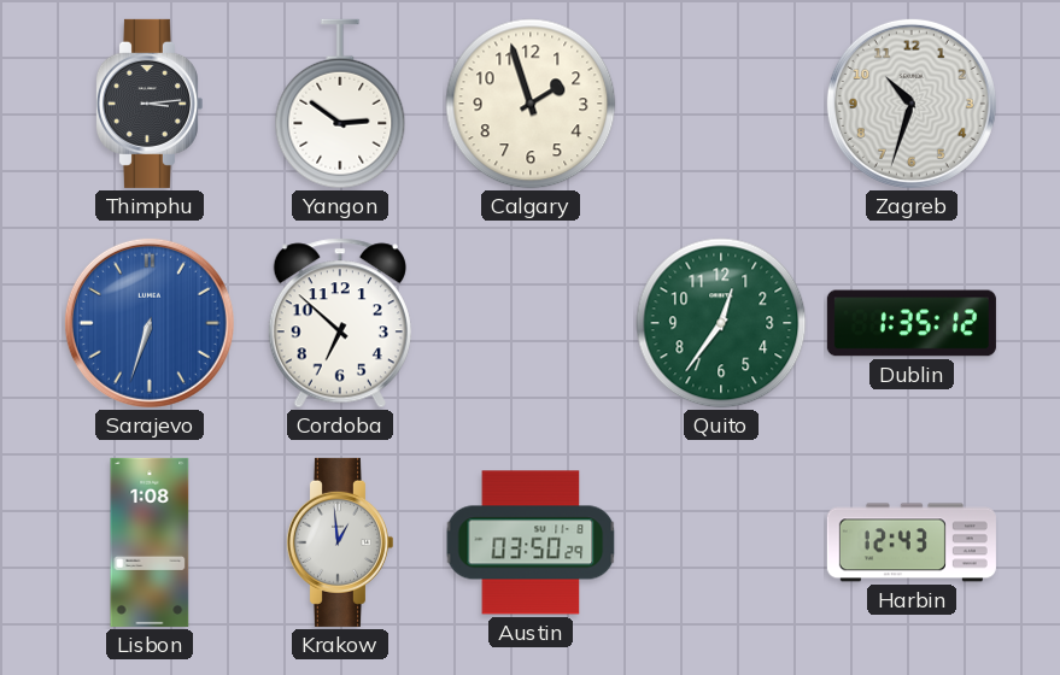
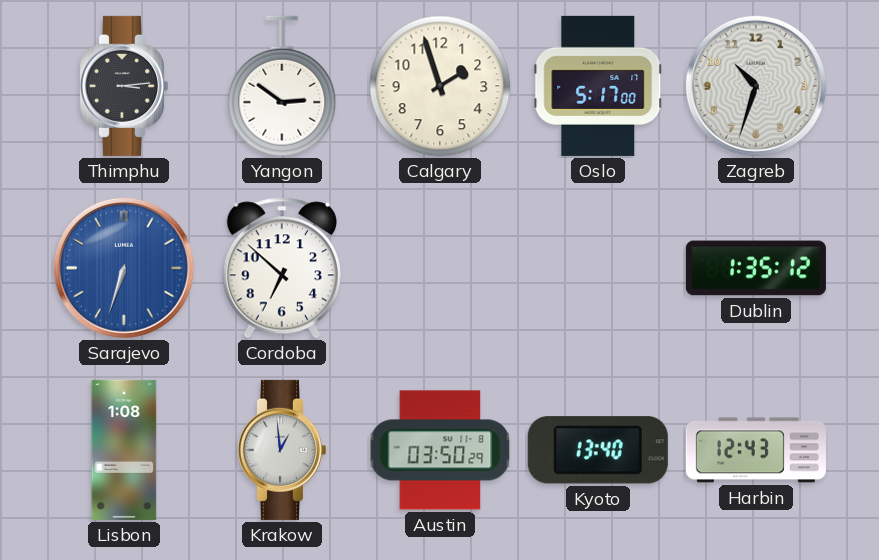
Oslo: none -> 5:17 (598, 86)
Quito: 12:36 -> none (721, 323)
Kyoto: none -> 13:40 (598, 450)
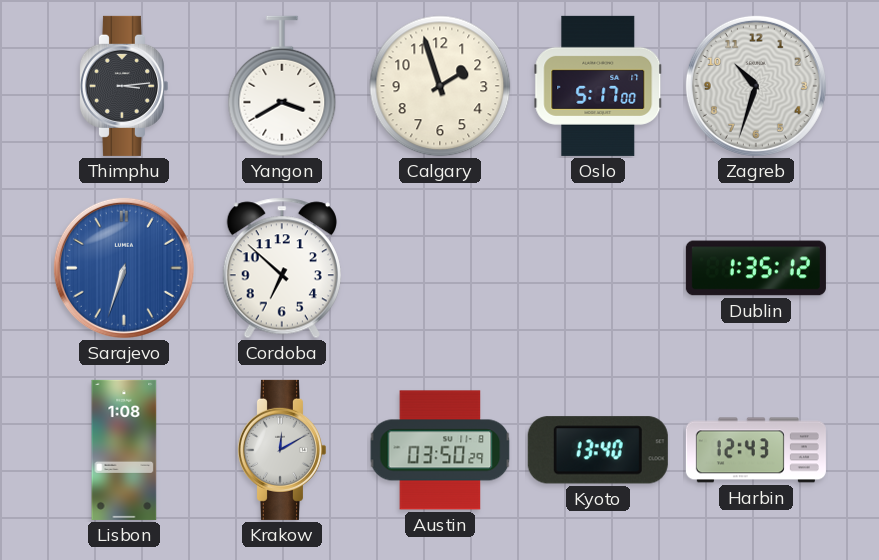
Yangon: 2:51 -> 3:40 (282, 86)
Krakow: 12:59 -> 12:10 (281, 450)
